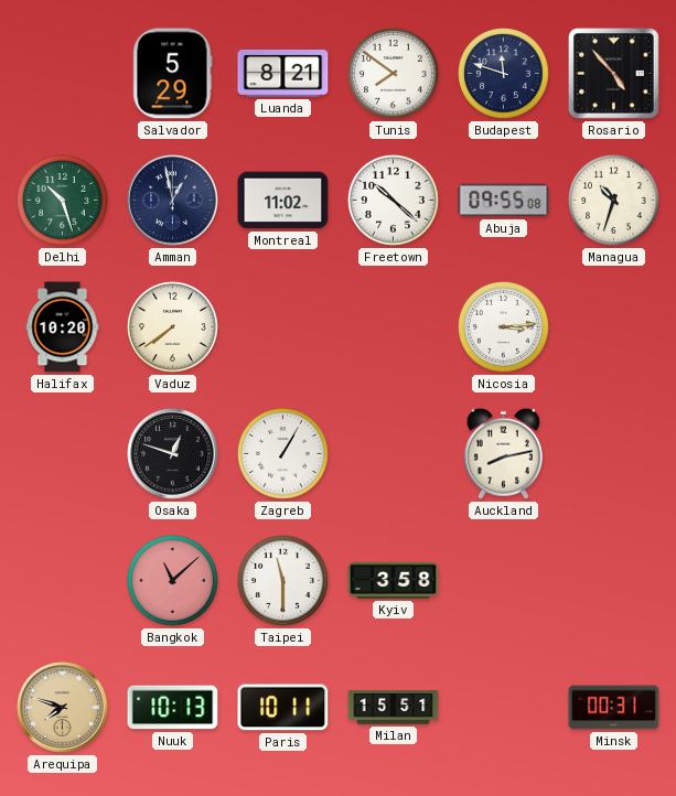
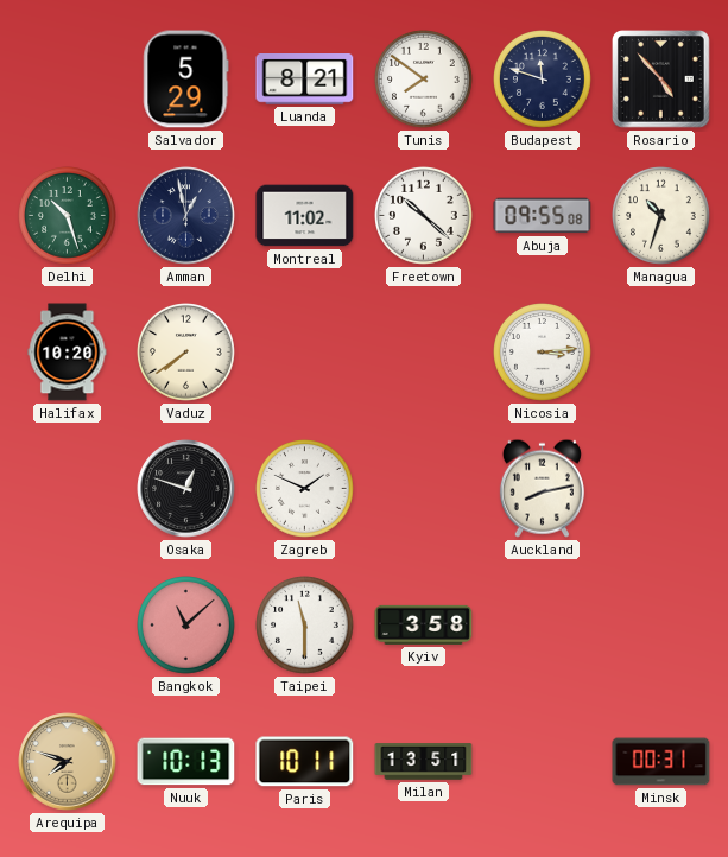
Zagreb: 1:05 -> 1:49 (305, 489)
Milan: 15:51 -> 13:51 (424, 762)
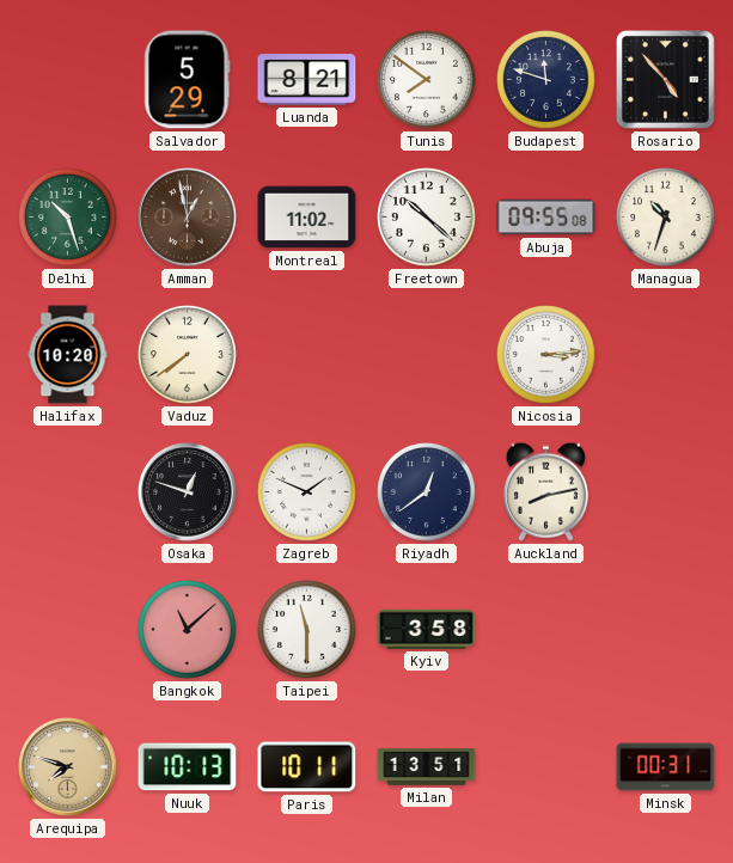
Amman dial: navy -> brown (188, 218)
Riyadh: none -> 12:39 (427, 492)
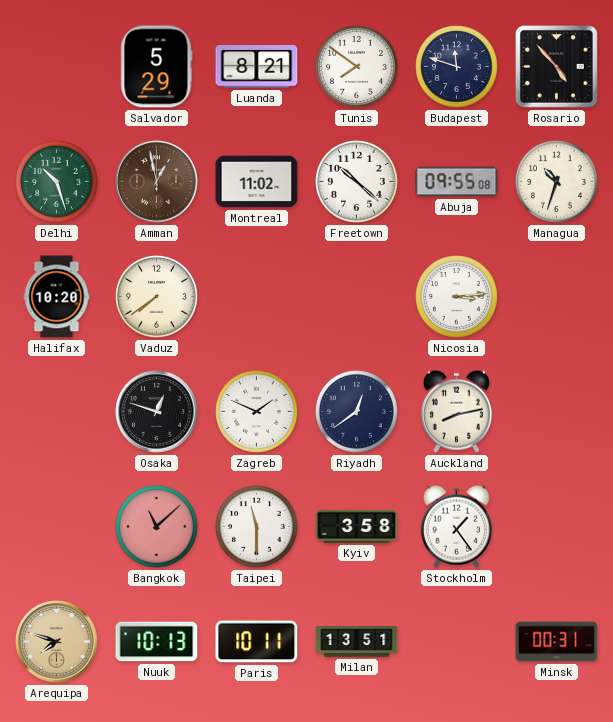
Stockholm: none -> 1:24 (456, 526)
